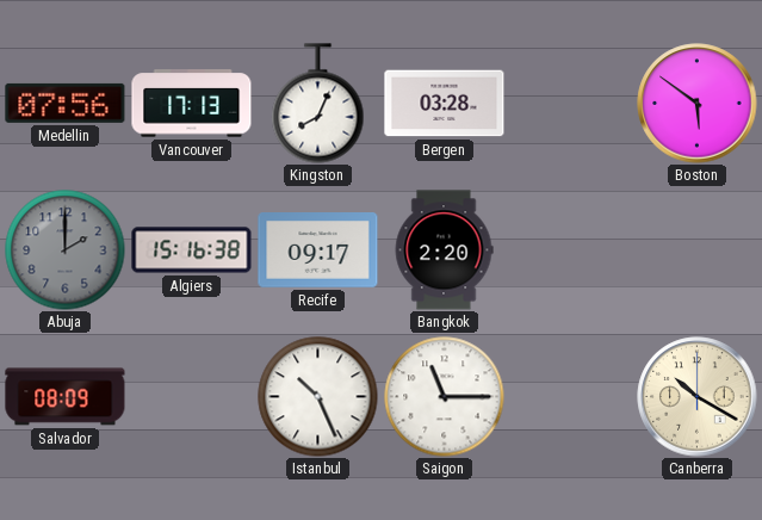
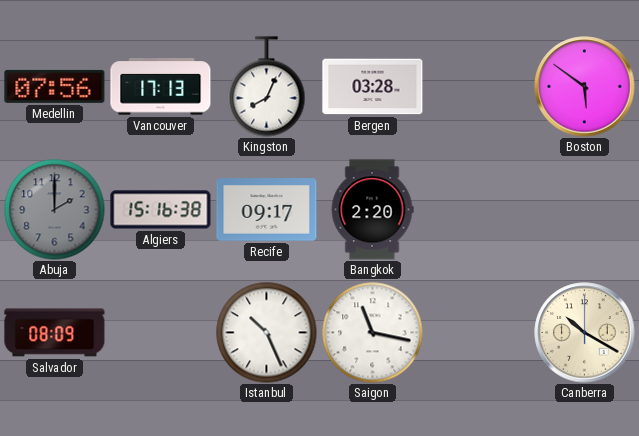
Saigon: 11:15 -> 11:17 (373, 333)
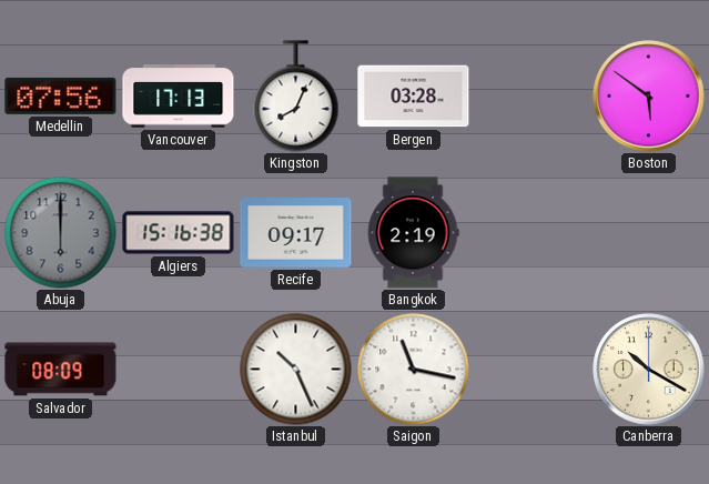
Abuja: 2:00 -> 6:00 (61, 233)
Bangkok: 2:20 -> 2:19 (413, 233)
